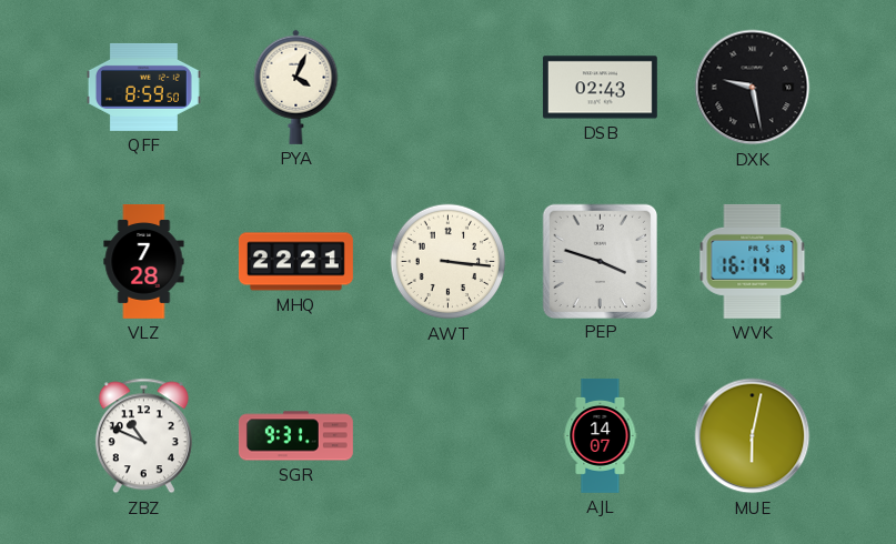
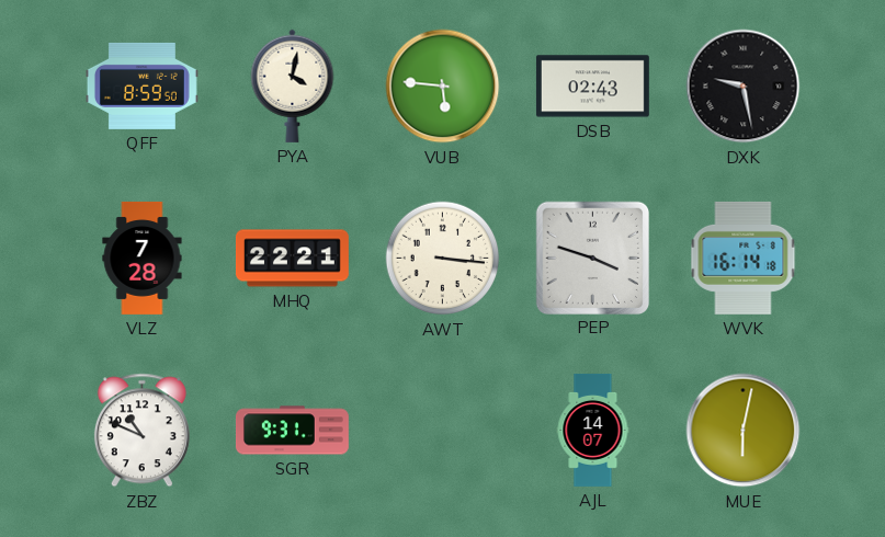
PYA: 4:04 -> 4:02 (293, 85)
VUB: none -> 5:46 (443, 87)
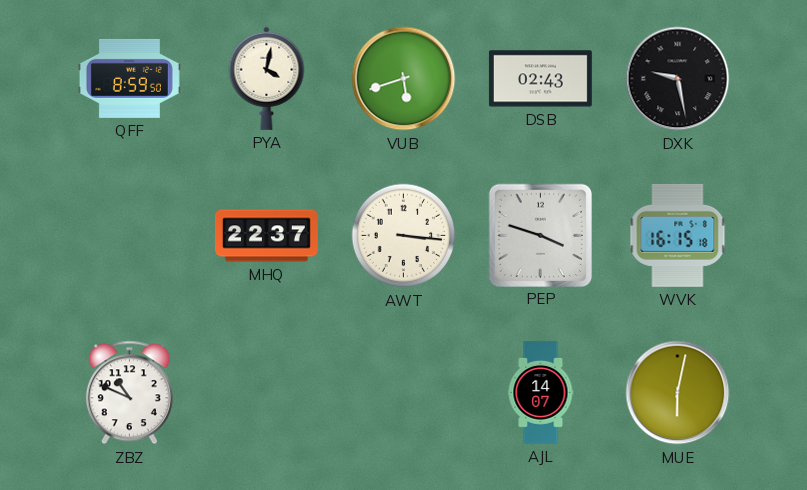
VUB: 5:46 -> 5:42 (404, 79)
VLZ: 7:28 -> none (143, 258)
MHQ: 22:21 -> 22:37 (266, 236)
WVK: 16:14 -> 16:15 (678, 235)
SGR: 9:31 -> none (292, 431)
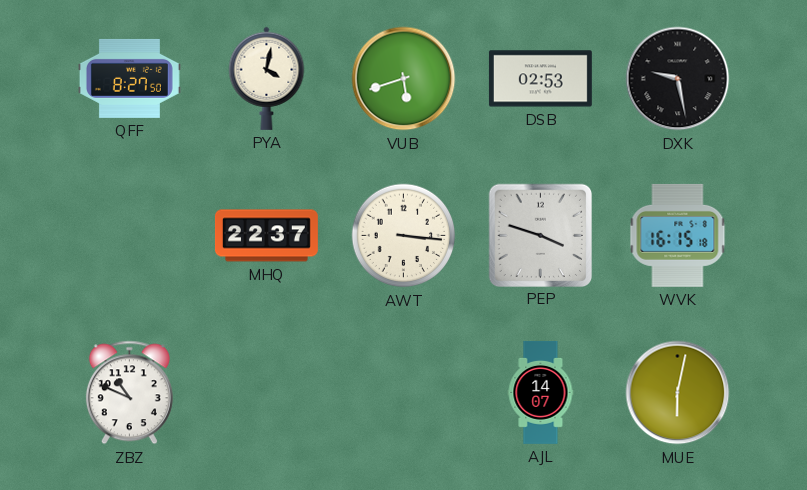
QFF: 8:59 -> 8:27 (129, 78)
DSB: 02:43 -> 02:53 (540, 79)
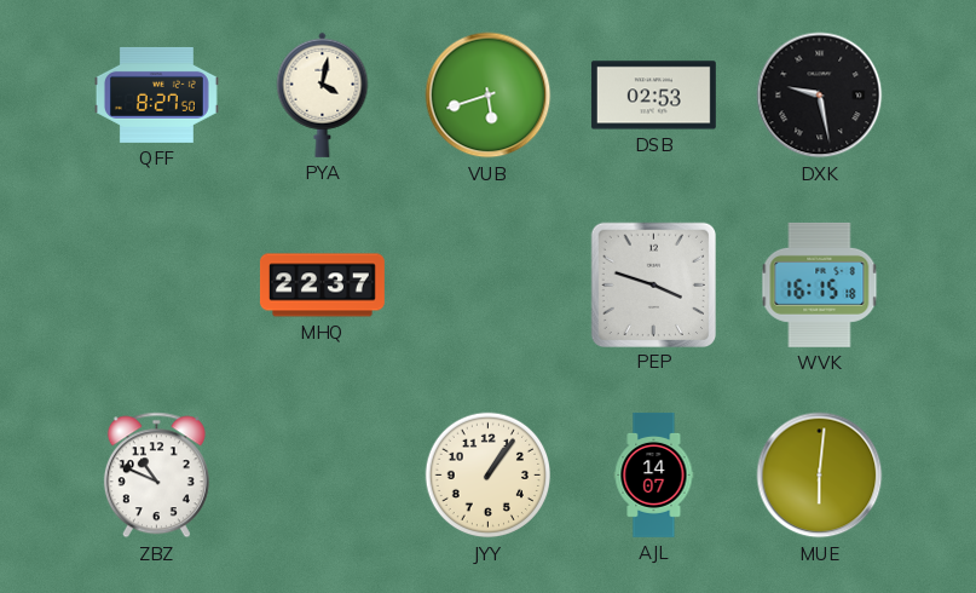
AWT: 3:16 -> none (404, 236)
JYY: none -> 1:06 (489, 476)
MUE: 6:02 -> 6:01 (820, 476)
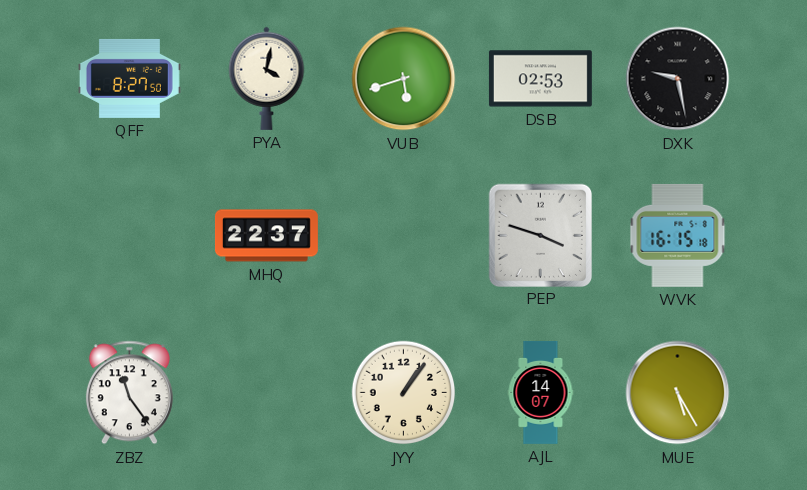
ZBZ: 10:49 -> 11:24 (129, 393)
MUE: 6:01 -> 5:25 (678, 393)
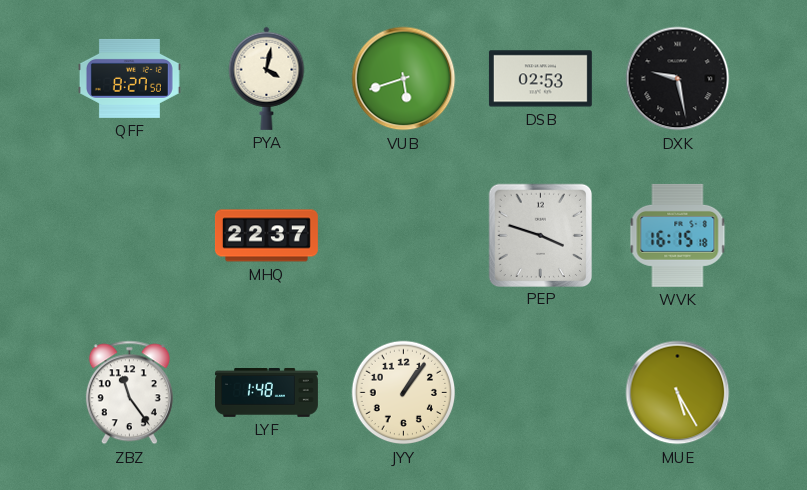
LYF: none -> 1:48 (267, 393)
AJL: 14:07 -> none (541, 392)
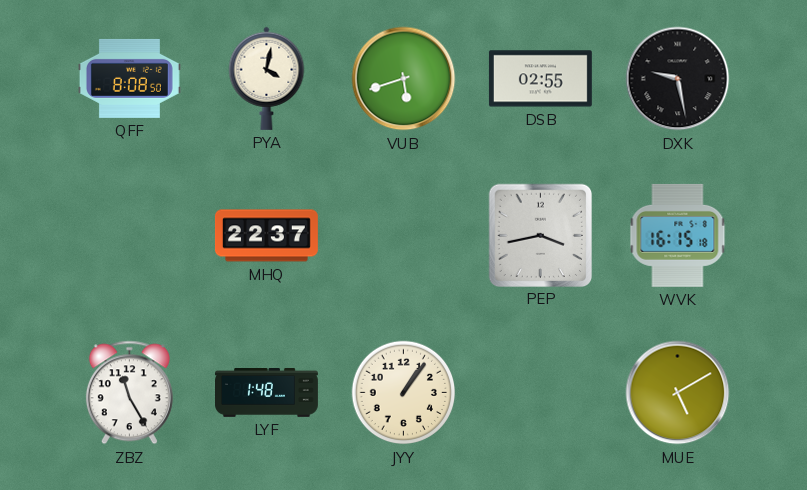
QFF: 8:27 -> 8:08 (129, 78)
DSB: 02:53 -> 02:55 (540, 79)
PEP: 3:48 -> 3:43 (540, 235)
ZBZ: 11:24 -> 11:25 (129, 393)
MUE: 5:25 -> 5:10 (678, 393)
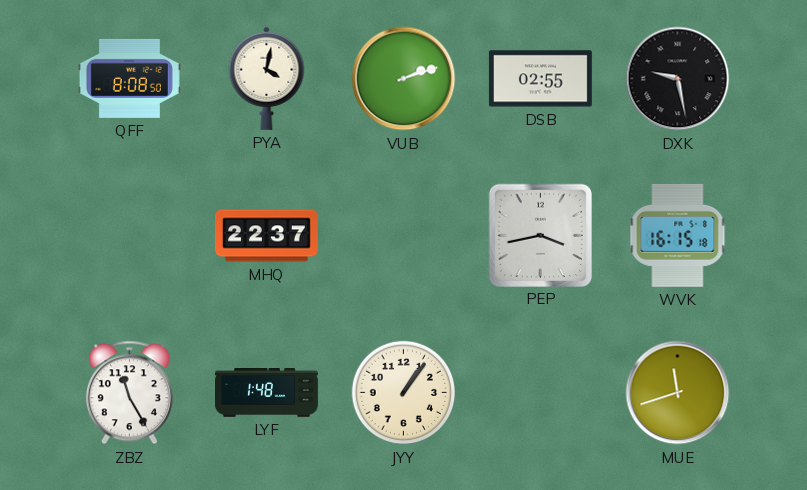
VUB: 5:42 -> 2:12 (404, 79)
MUE: 5:10 -> 11:42 (678, 393)
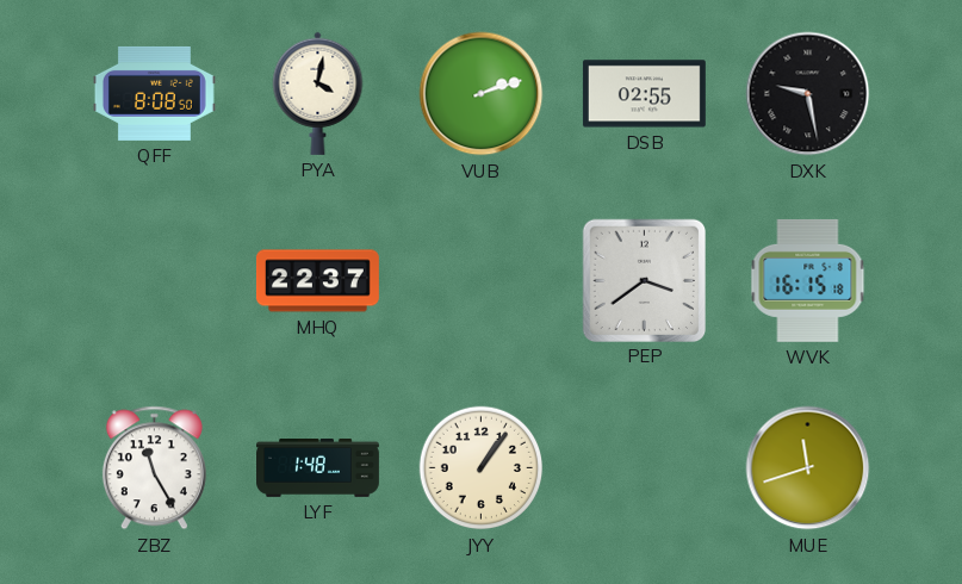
PEP: 3:43 -> 3:39 (644, 280)
